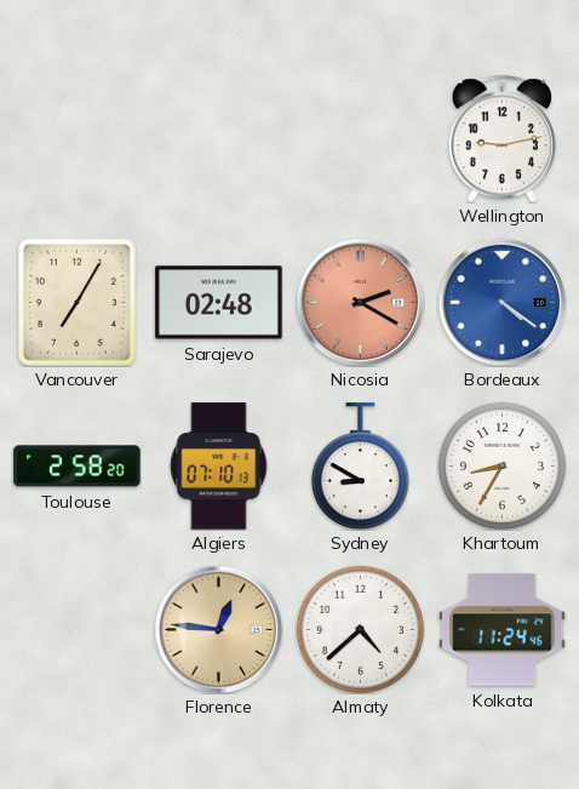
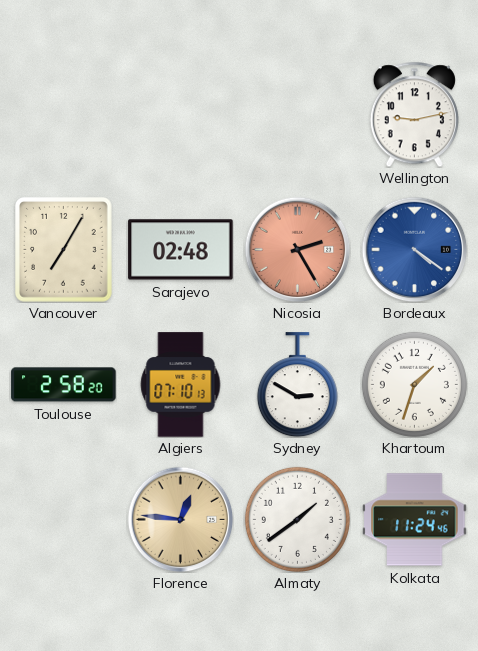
Nicosia: 2:20 -> 2:25 (297, 249)
Sydney: 8:50 -> 2:50 (297, 385)
Khartoum: 8:35 -> 1:33 (414, 384)
Almaty: 4:38 -> 1:39 (297, 519)
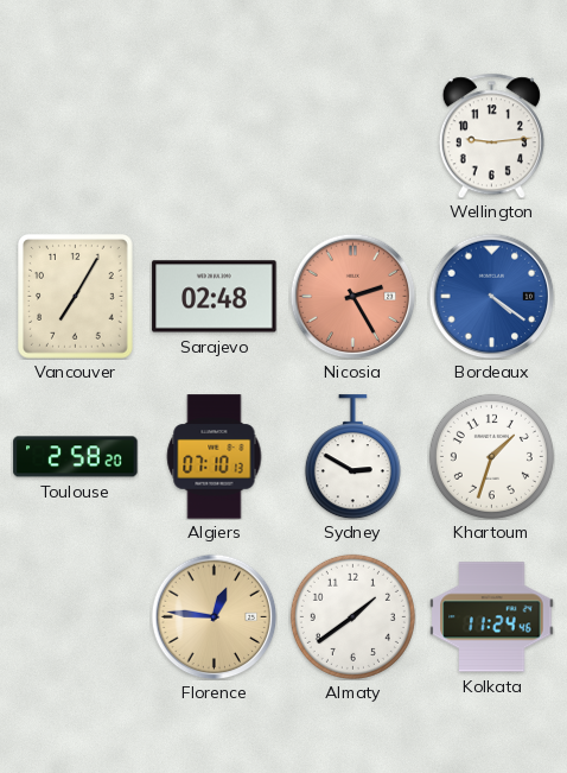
Wellington: 9:13 -> 9:14 (491, 135)
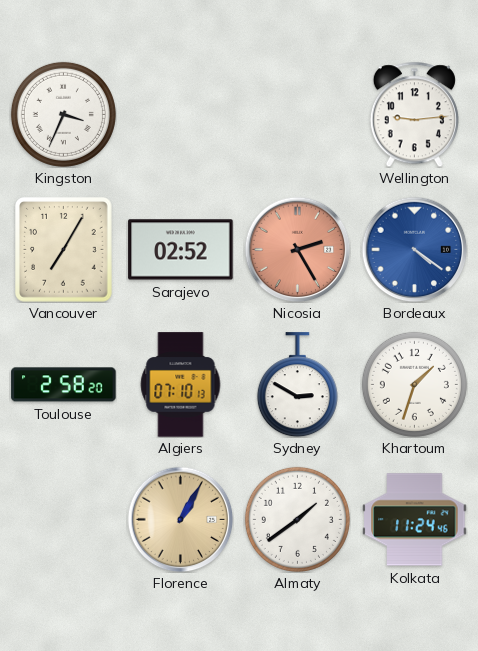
Kingston: none -> 3:34 (63, 114)
Sarajevo: 02:48 -> 02:52 (181, 250)
Florence: 12:46 -> 1:05 (180, 519)
